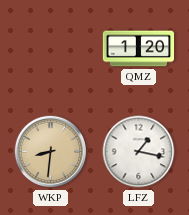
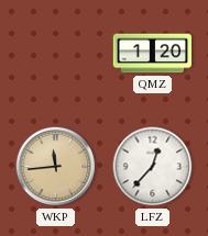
WKP: 8:31 -> 11:44 (56, 167)
LFZ: 1:17 -> 12:37 (153, 167)
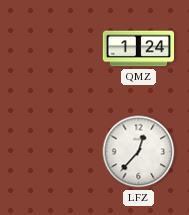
QMZ: 1:20 -> 1:24 (139, 49)
WKP: 11:44 -> none (56, 167)
